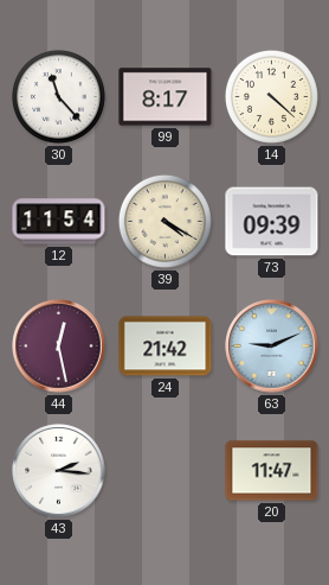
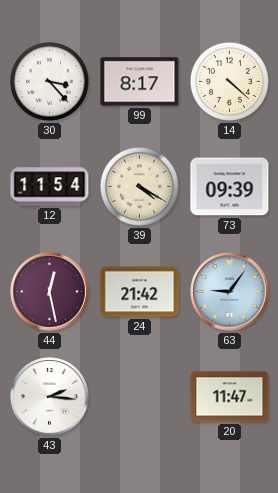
30: 11:23 -> 3:23 (49, 81)
63: 9:11 -> 9:06 (230, 292)
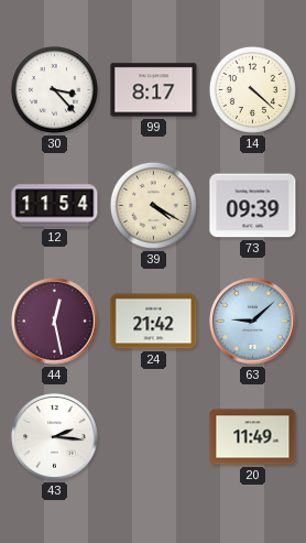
63: 9:06 -> 9:08 (253, 322)
20: 11:47 -> 11:49 (253, 437)
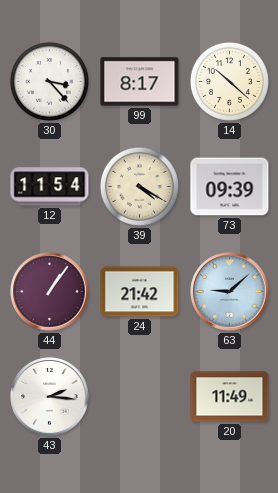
14: 4:22 -> 10:22 (229, 81)
44: 12:28 -> 1:06 (50, 292)
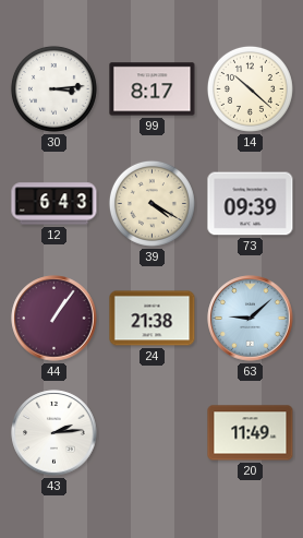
30: 3:23 -> 3:14 (53, 88)
12: 11:54 -> 6:43 (54, 204)
24: 21:42 -> 21:38 (153, 319)
43: 2:16 -> 2:14 (54, 433)
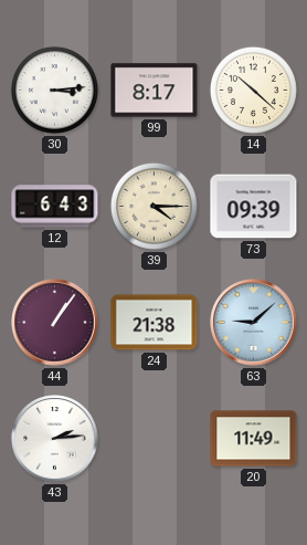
39: 4:20 -> 4:15 (153, 206)
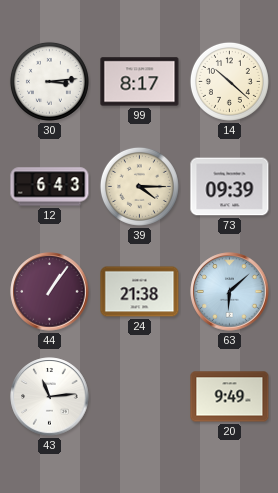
63: 9:08 -> 6:08 (230, 292)
43: 2:14 -> 11:14 (50, 397)
20: 11:49 -> 9:49 (230, 397)
